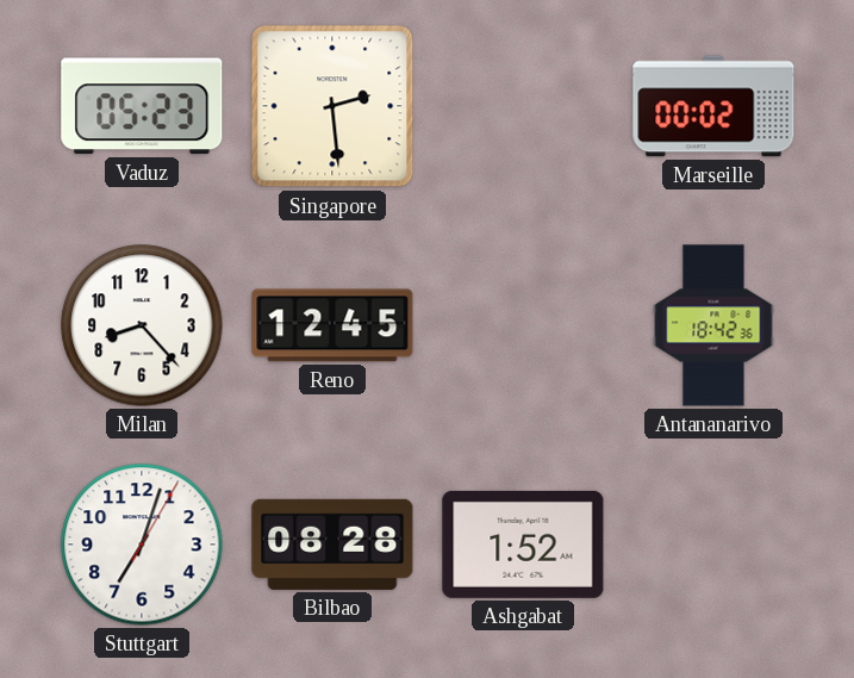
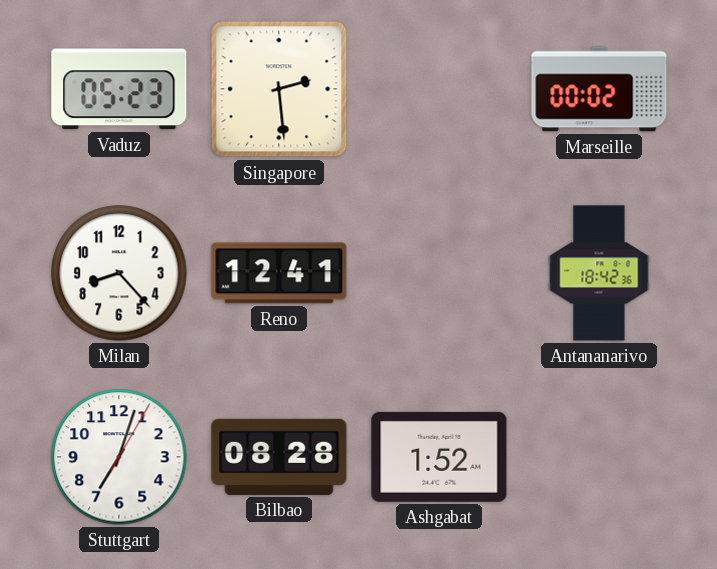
Reno: 12:45 -> 12:41 (279, 273)
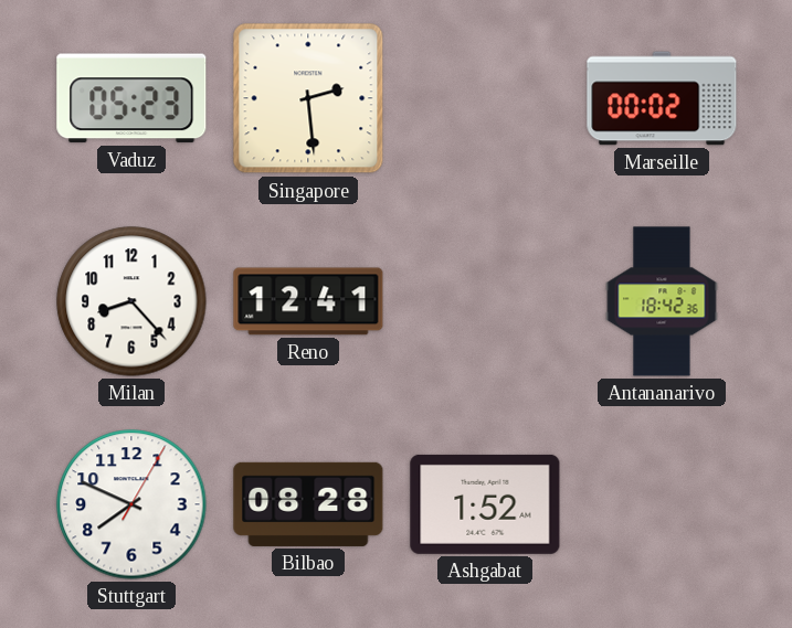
Stuttgart: 7:03 -> 7:49 (131, 504)
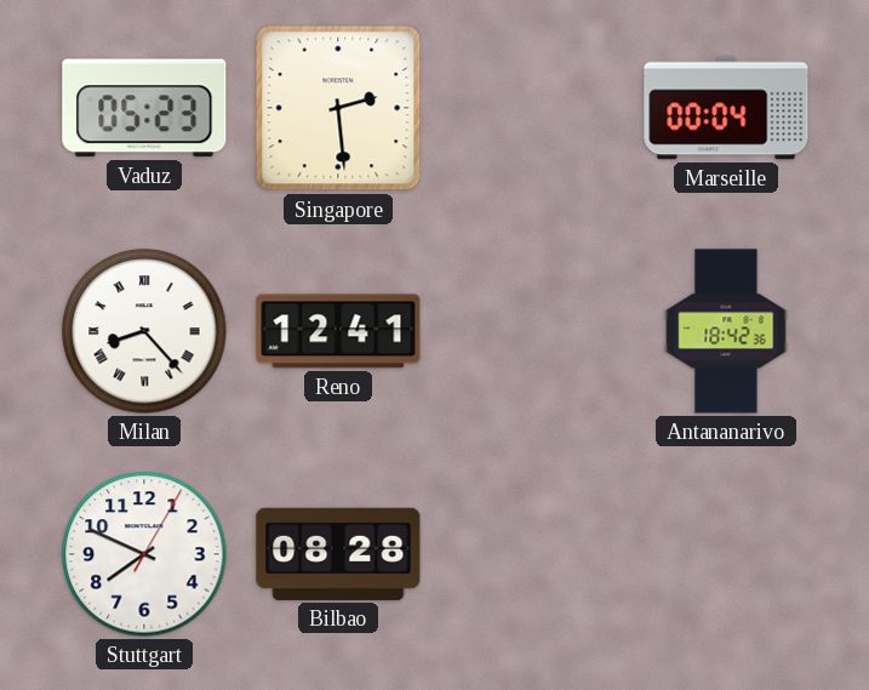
Marseille: 00:02 -> 00:04 (726, 108)
Milan numerals: Arabic -> Roman (144, 331)
Ashgabat: 1:52 -> none (485, 504)
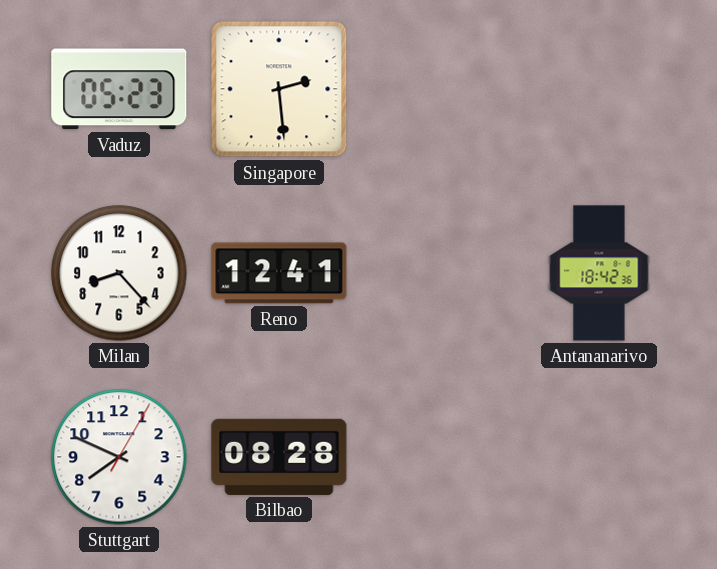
Marseille: 00:04 -> none (726, 108)
Milan numerals: Roman -> Arabic (119, 273)
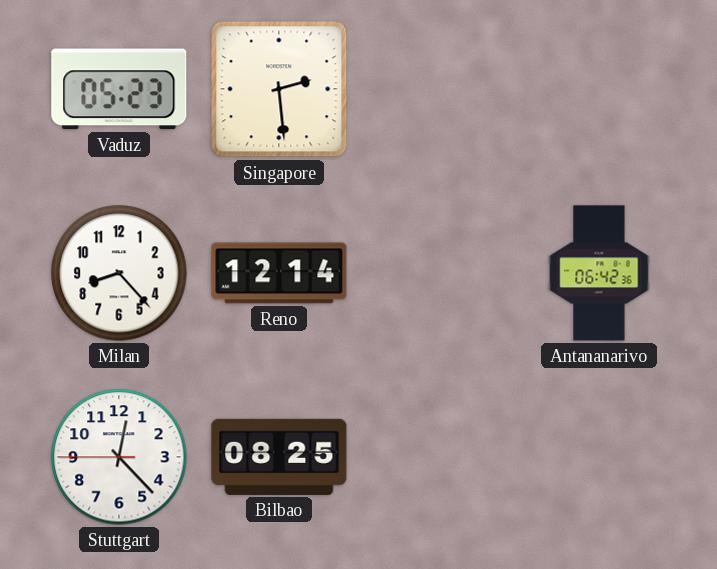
Reno: 12:41 -> 12:14 (279, 273)
Antananarivo: 18:42 -> 06:42 (599, 273)
Stuttgart: 7:49 -> 12:22 (119, 457)
Bilbao: 08:28 -> 08:25 (279, 457)
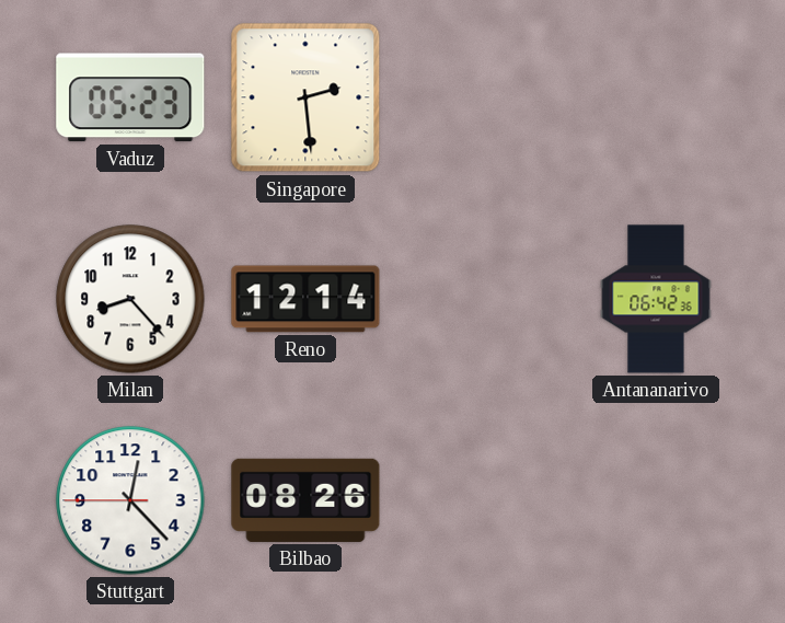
Bilbao: 08:25 -> 08:26 (305, 500)
